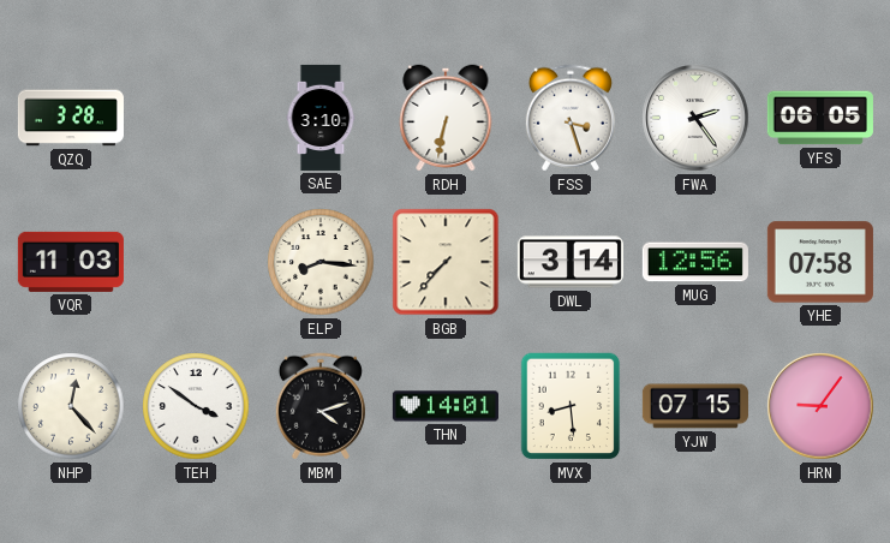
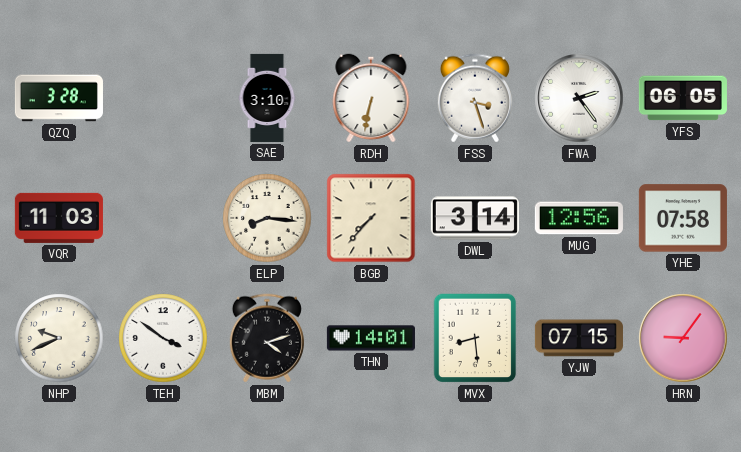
NHP: 12:23 -> 9:41 (59, 338)
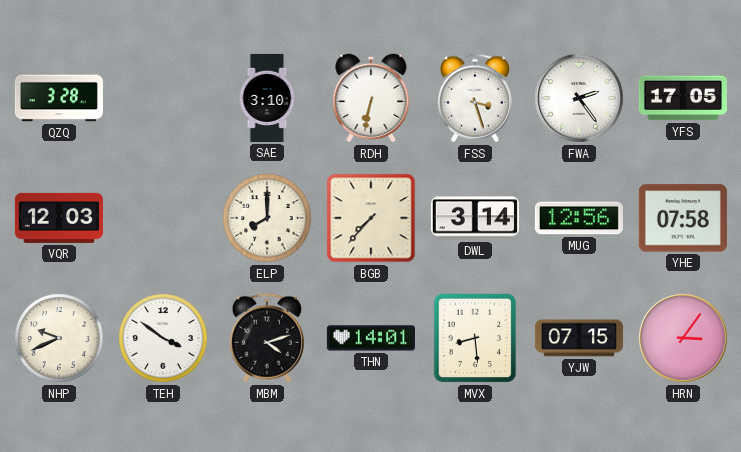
YFS: 06:05 -> 17:05 (683, 98)
VQR: 11:03 -> 12:03 (59, 218)
ELP: 8:16 -> 8:00 (267, 218)
HRN: 9:06 -> 3:06 (683, 338)
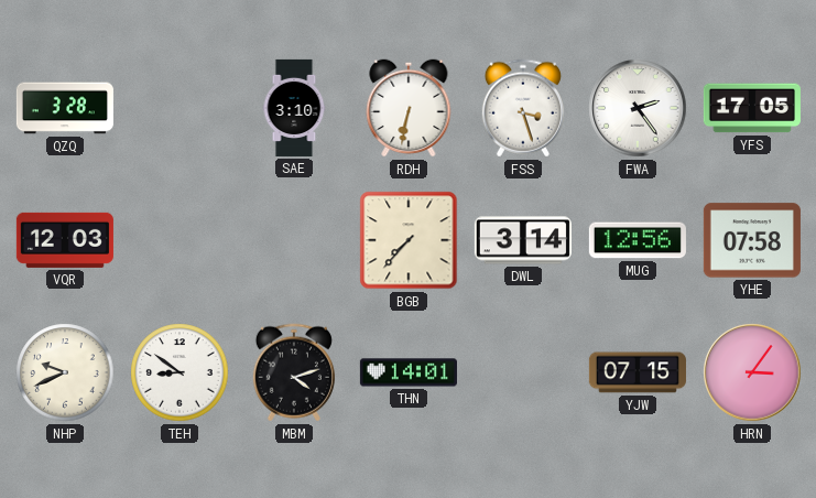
ELP: 8:00 -> none (267, 218)
TEH: 3:51 -> 8:51 (179, 372)
MVX: 8:29 -> none (475, 338)
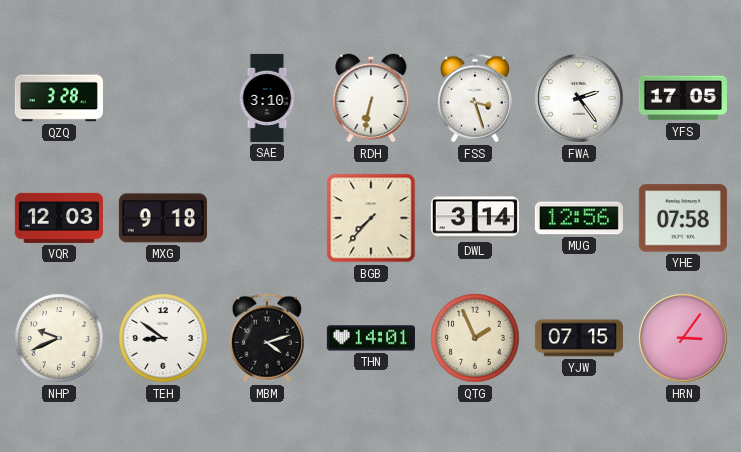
MXG: none -> 9:18 (163, 218)
QTG: none -> 1:56 (475, 338)
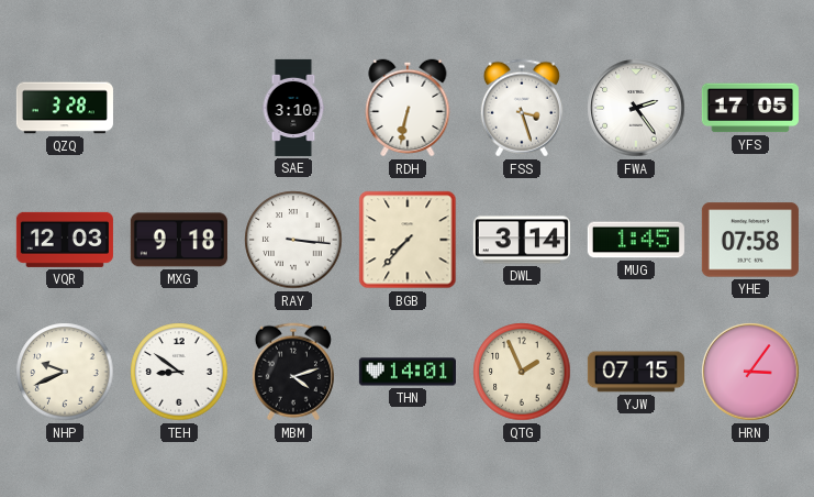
RAY: none -> 3:16 (293, 240)
MUG: 12:56 -> 1:45 (636, 240)
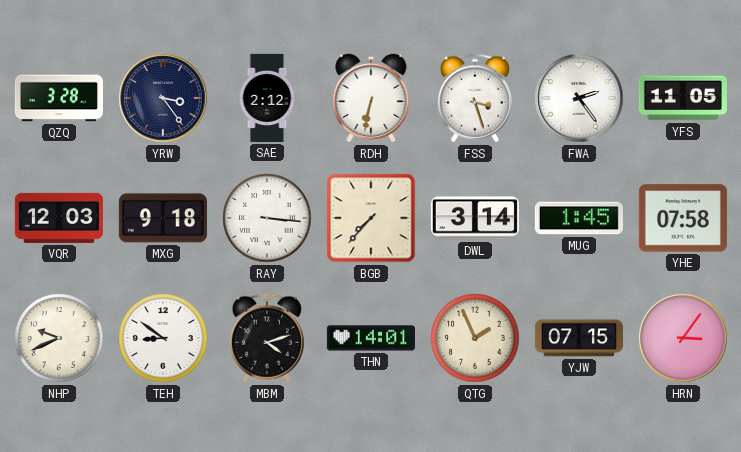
YRW: none -> 3:24 (163, 98)
SAE: 3:10 -> 2:12 (267, 98)
YFS: 17:05 -> 11:05 (683, 98)
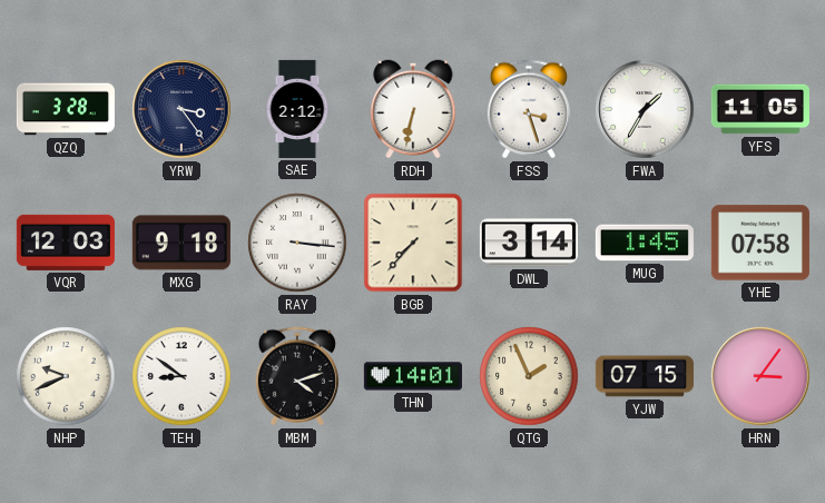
FWA: 2:24 -> 1:35 (645, 109)
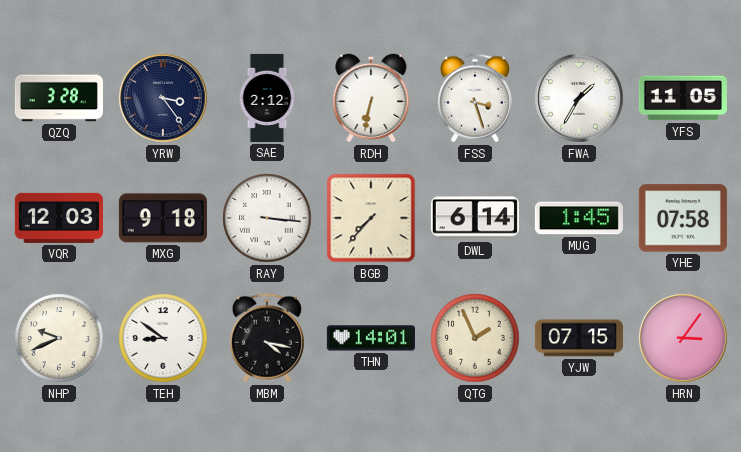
DWL: 3:14 -> 6:14 (475, 218)
MBM: 4:12 -> 4:17 (267, 338)
